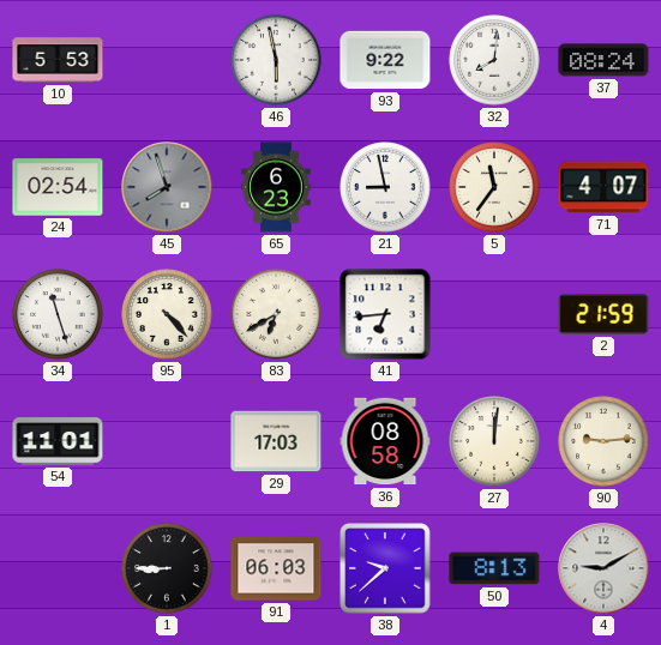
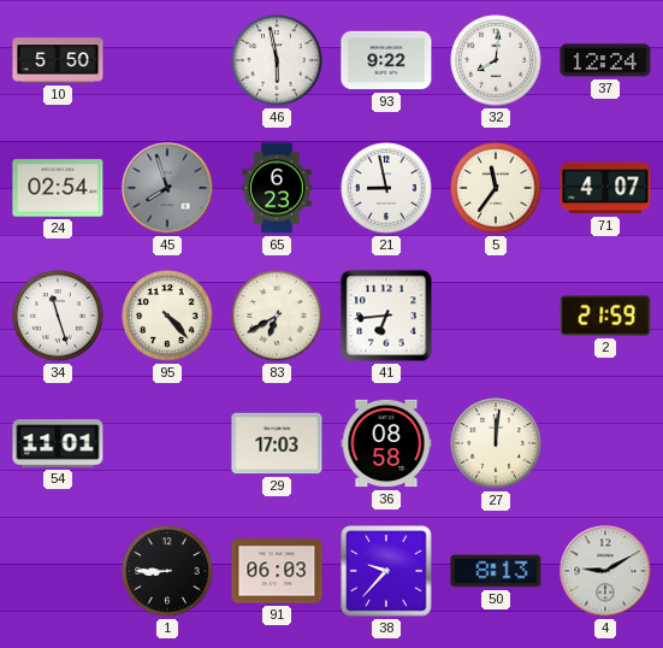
10: 5:53 -> 5:50 (58, 60)
37: 08:24 -> 12:24 (605, 60)
90: 9:14 -> none (603, 441)
38: 9:38 -> 9:37 (386, 571)
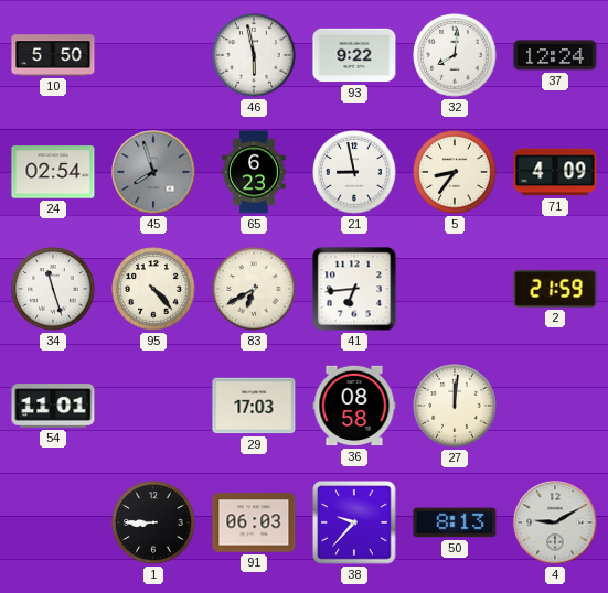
5: 11:36 -> 8:36 (455, 172)
71: 4:07 -> 4:09 (555, 172)
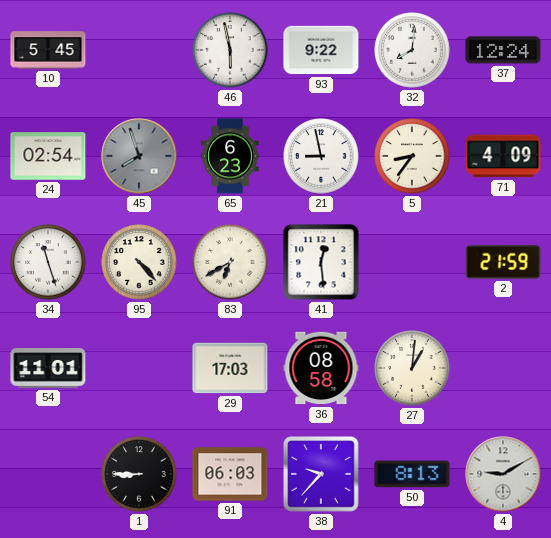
10: 5:50 -> 5:45 (48, 50)
41: 6:44 -> 12:29 (321, 262)
27: 12:01 -> 1:01 (412, 368)
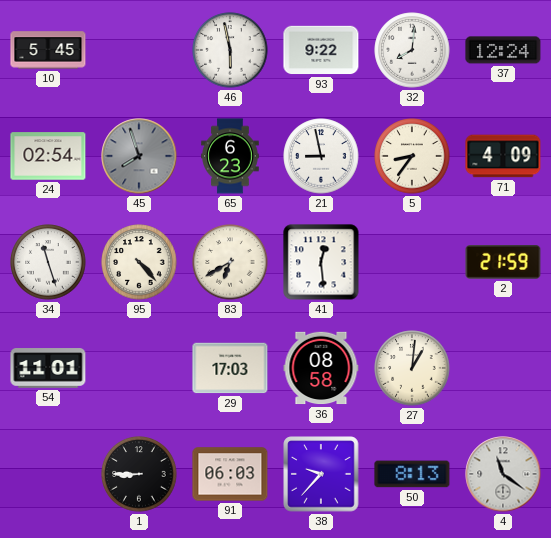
4: 9:10 -> 11:21 (503, 474)
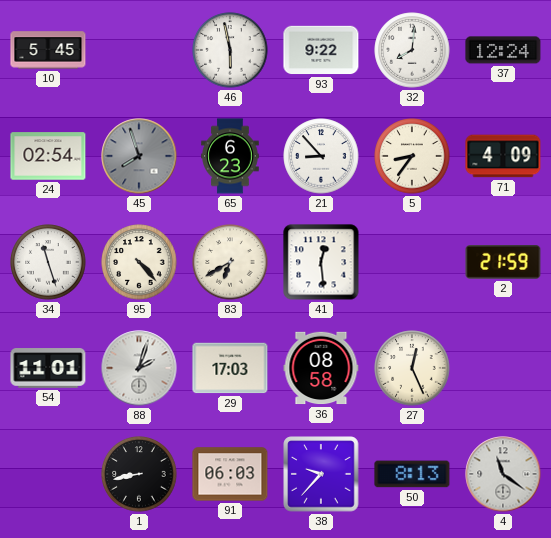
21: 8:58 -> 8:53 (321, 156)
88: none -> 2:03 (139, 368)
27: 1:01 -> 12:26 (412, 368)
1: 8:45 -> 8:43 (139, 474)
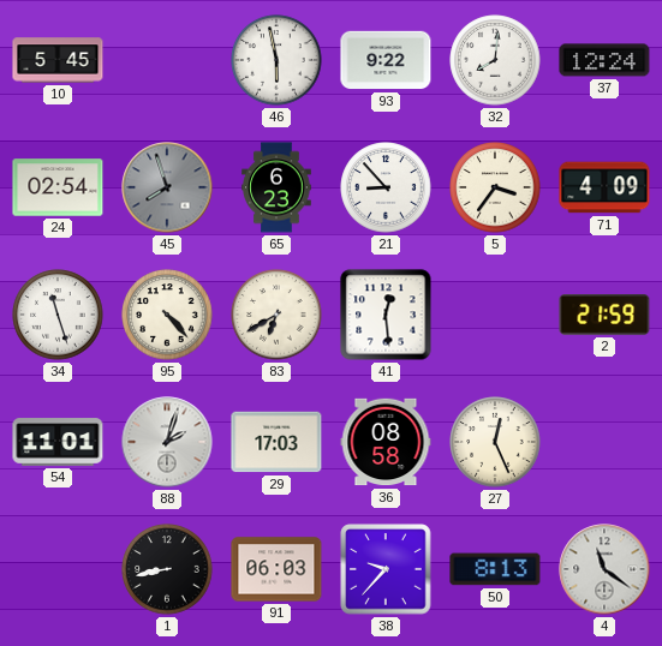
5: 8:36 -> 3:36 (495, 187)
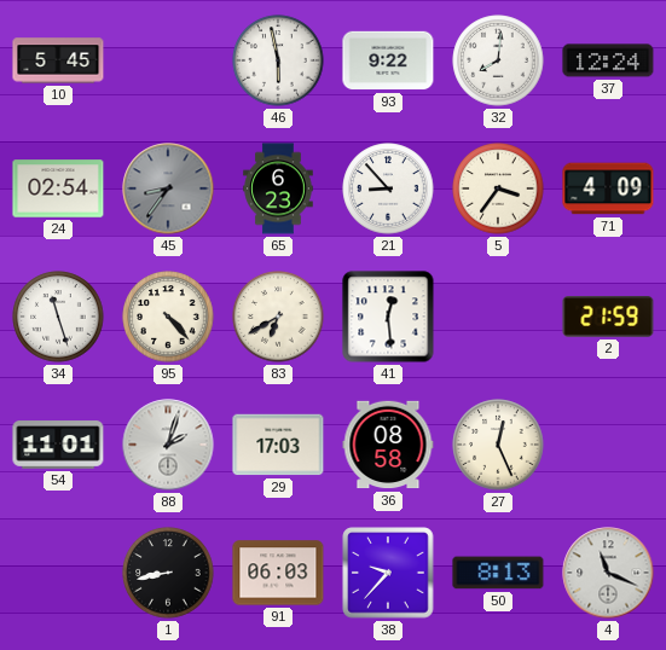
45: 7:57 -> 8:36 (168, 188)
4: 11:21 -> 11:19 (608, 573)
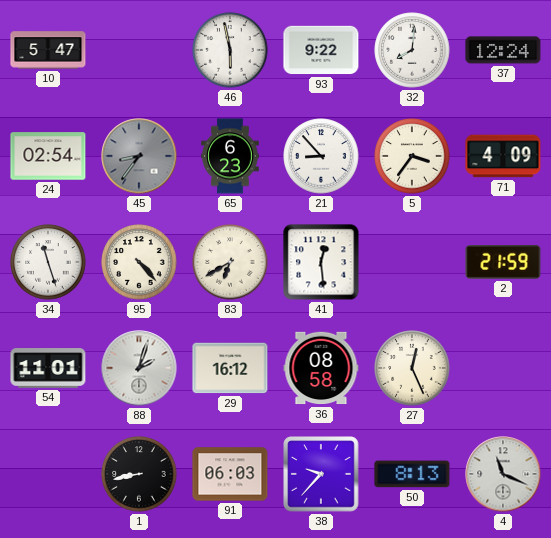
10: 5:45 -> 5:47 (48, 50)
29: 17:03 -> 16:12 (230, 368)
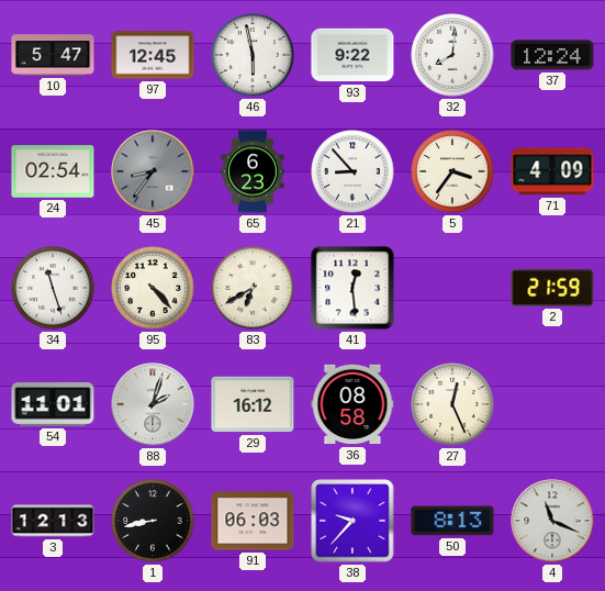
97: none -> 12:45 (153, 55)
3: none -> 12:13 (53, 521)
